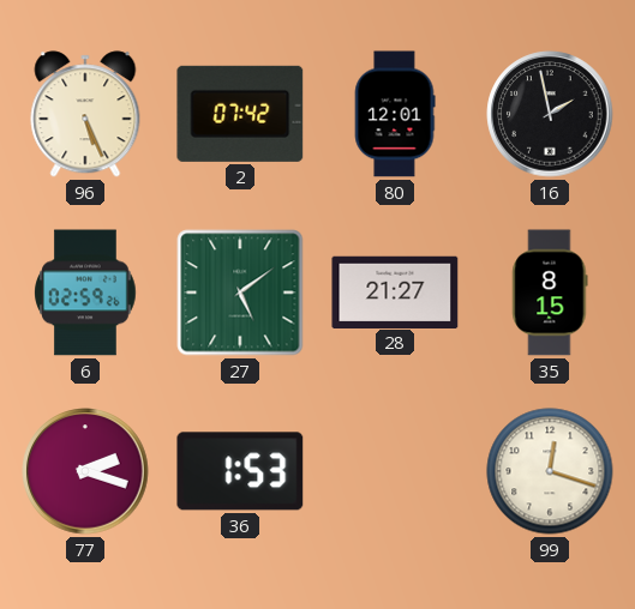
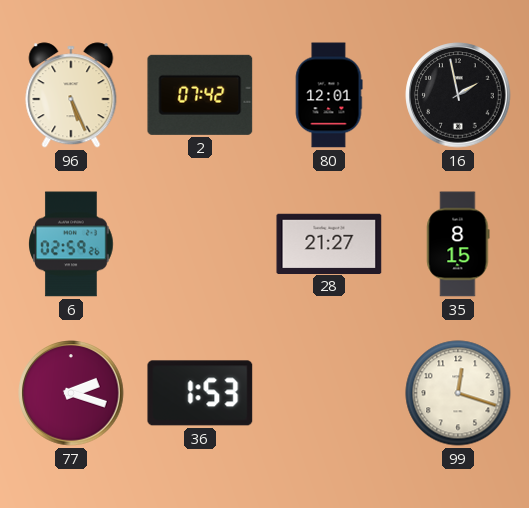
27: 5:09 -> none (240, 293)
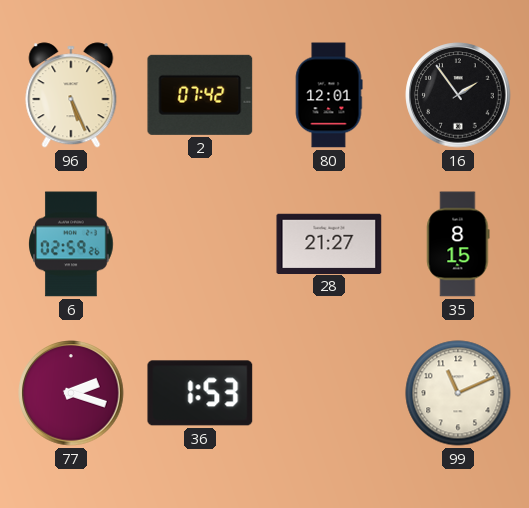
16: 1:58 -> 1:54 (458, 95)
99: 12:18 -> 11:11 (458, 393)
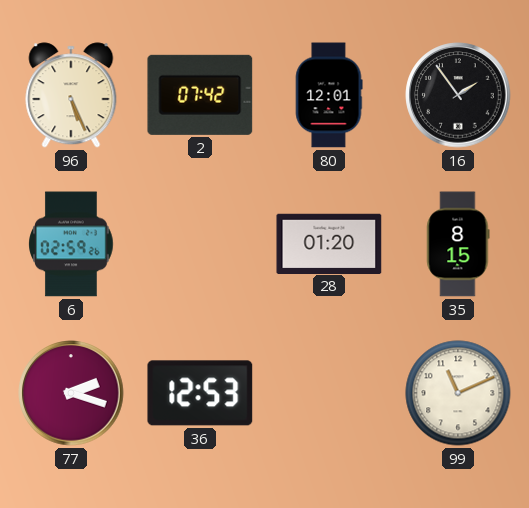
28: 21:27 -> 01:20 (329, 243)
36: 1:53 -> 12:53 (200, 393)
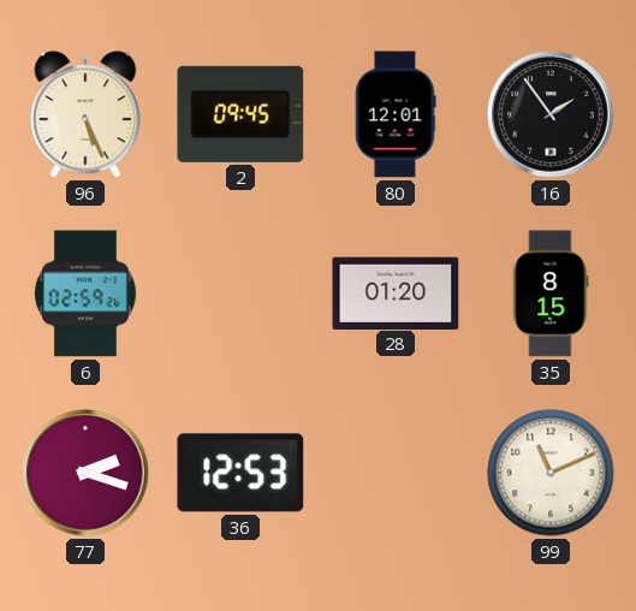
2: 07:42 -> 09:45 (240, 114)
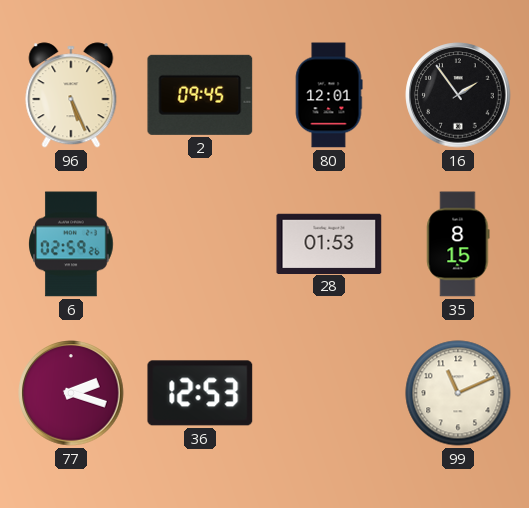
28: 01:20 -> 01:53 (329, 243)
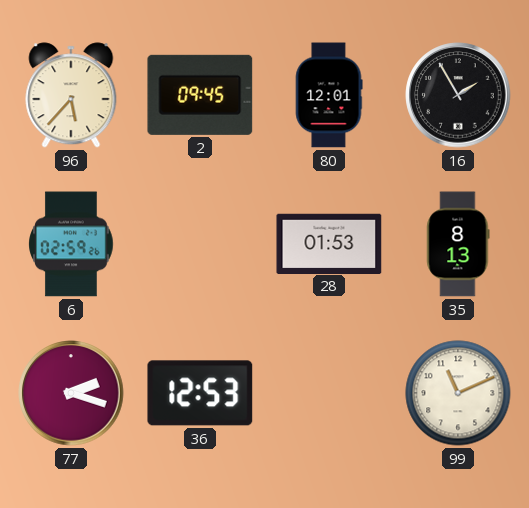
96: 5:26 -> 5:37 (71, 95)
16: 1:54 -> 1:55 (458, 95)
35: 8:15 -> 8:13 (458, 244)
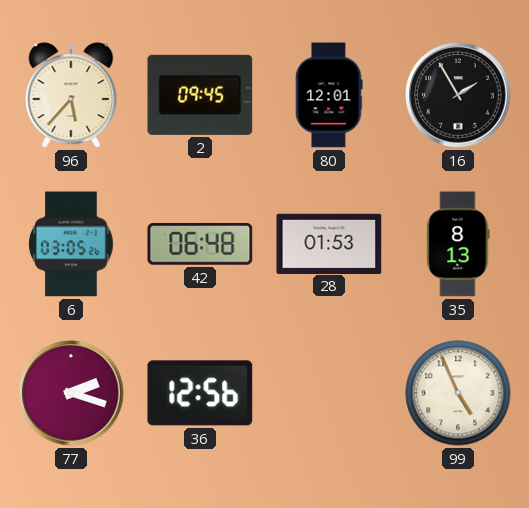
6: 02:59 -> 03:05 (71, 244)
42: none -> 06:48 (200, 245)
36: 12:53 -> 12:56 (200, 393)
99: 11:11 -> 4:56 (458, 393)
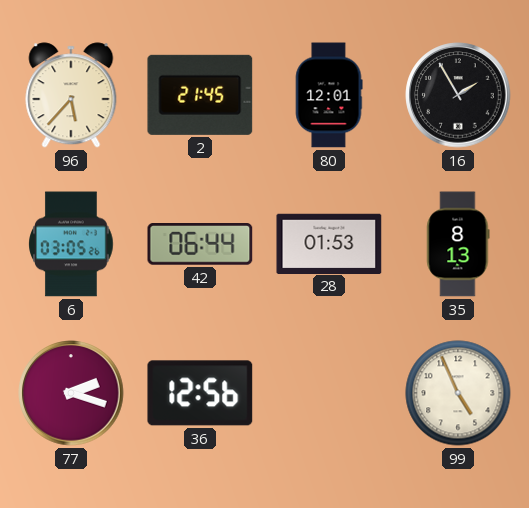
2: 09:45 -> 21:45 (200, 95)
42: 06:48 -> 06:44 (200, 245)
